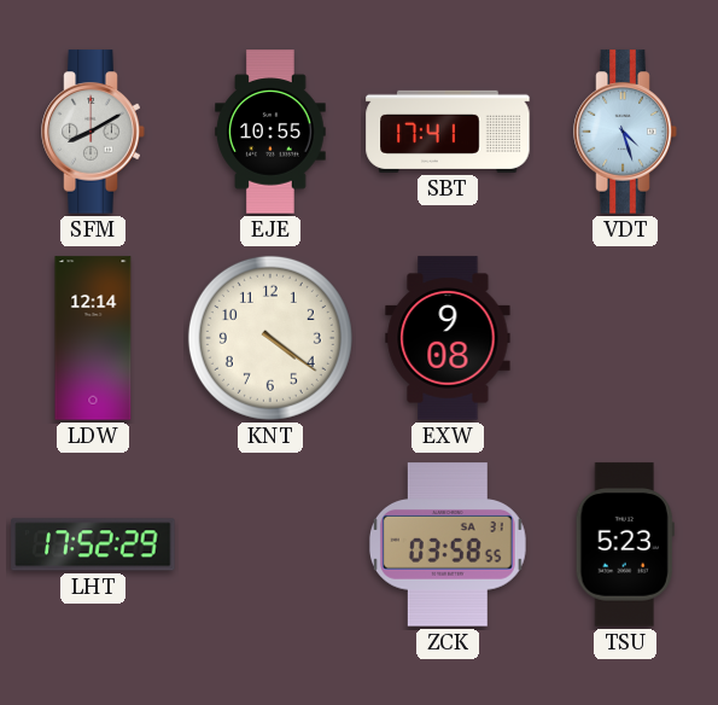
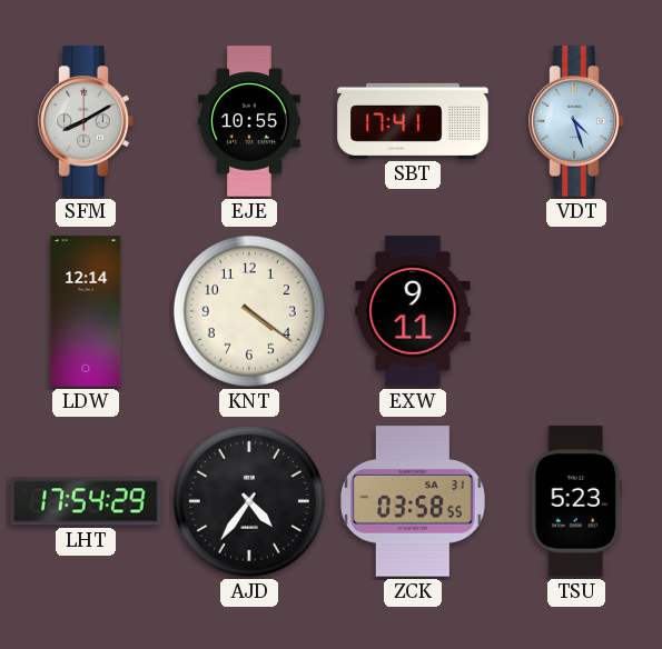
EXW: 9:08 -> 9:11 (413, 311)
LHT: 17:52 -> 17:54 (86, 501)
AJD: none -> 4:36 (249, 501)
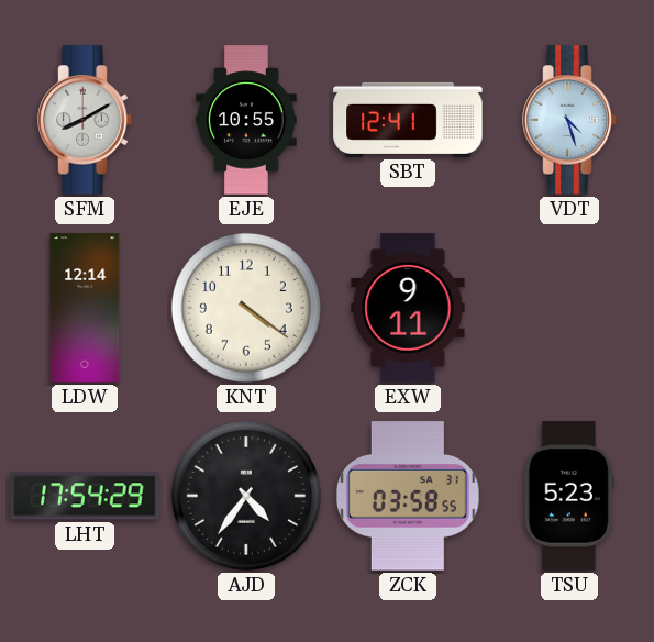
SBT: 17:41 -> 12:41 (408, 120)
